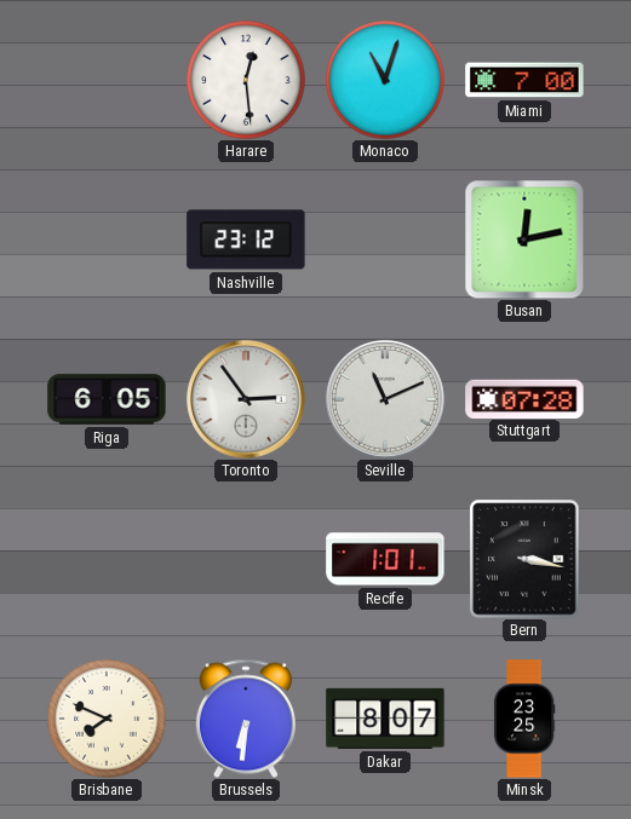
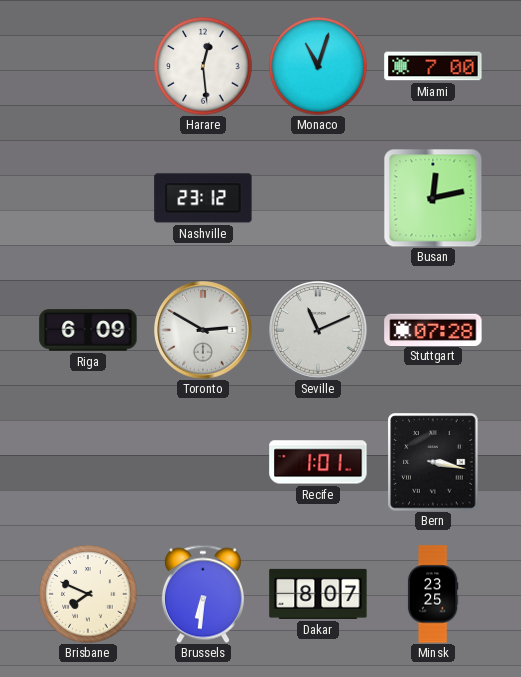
Riga: 6:05 -> 6:09 (88, 330)
Toronto: 2:54 -> 2:50 (203, 330)
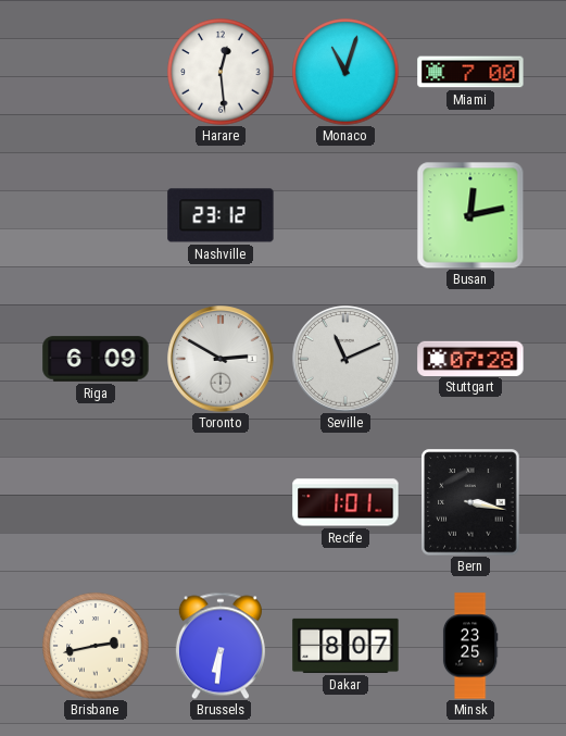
Brisbane: 7:49 -> 2:43 (96, 646)
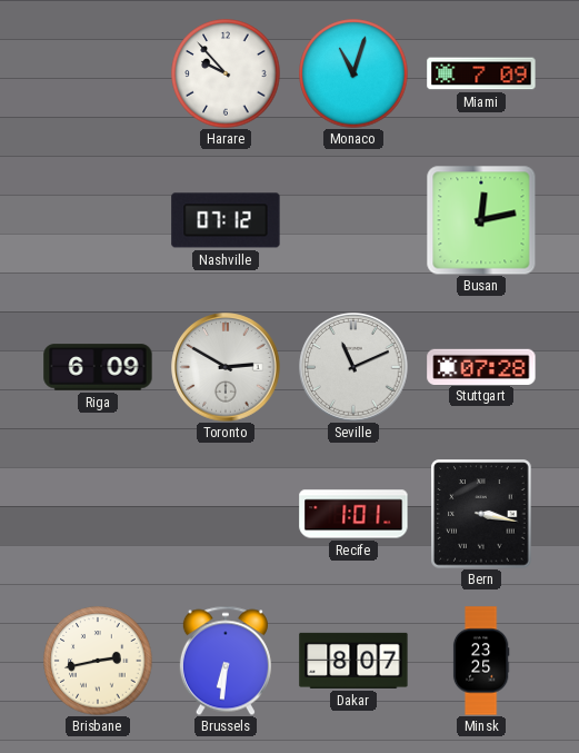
Harare: 12:29 -> 9:53 (226, 73)
Miami: 7:00 -> 7:09 (481, 73)
Nashville: 23:12 -> 07:12 (226, 220)
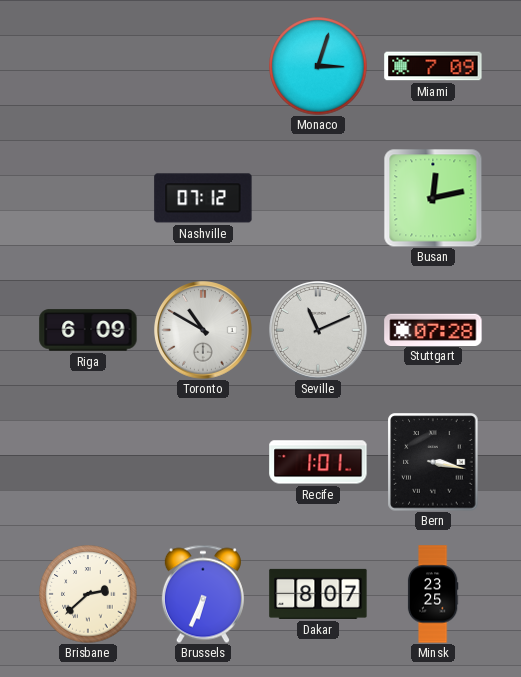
Harare: 9:53 -> none (226, 73)
Monaco: 11:03 -> 3:03 (318, 66)
Toronto: 2:50 -> 10:50 (203, 330)
Brisbane: 2:43 -> 2:38 (88, 594)
Brussels: 6:31 -> 6:34 (203, 594)
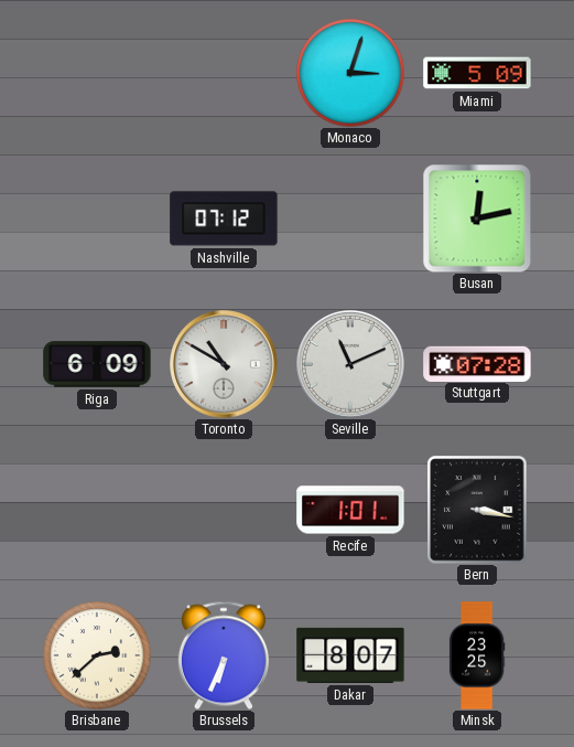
Miami: 7:09 -> 5:09 (477, 73)
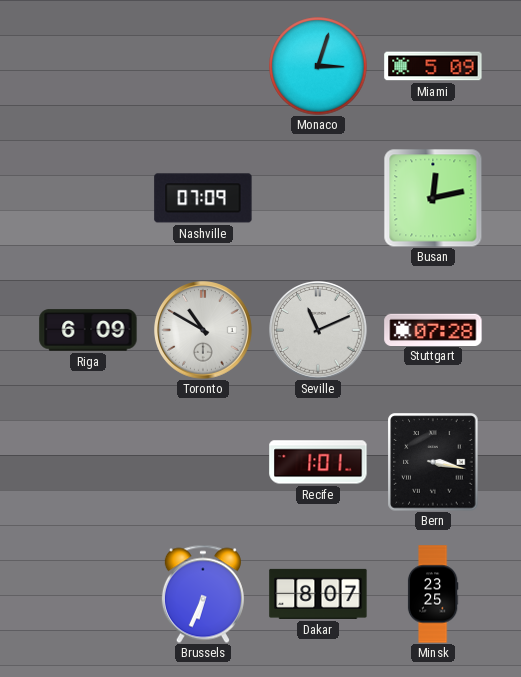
Nashville: 07:12 -> 07:09 (203, 198)
Brisbane: 2:38 -> none (97, 655)
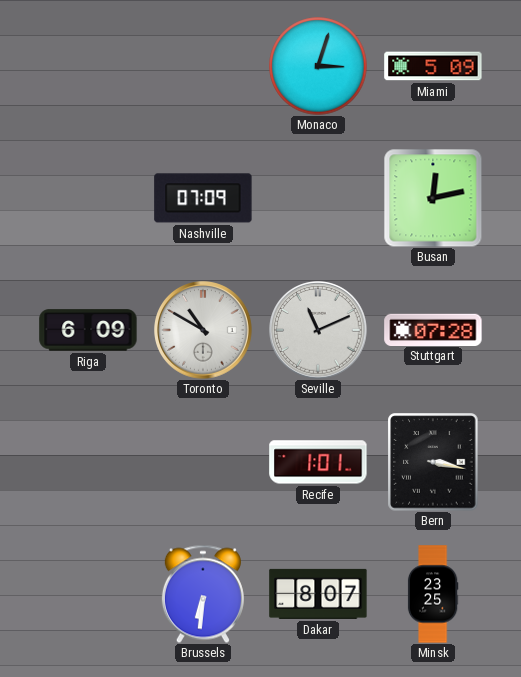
Brussels: 6:34 -> 6:31 (203, 594)
